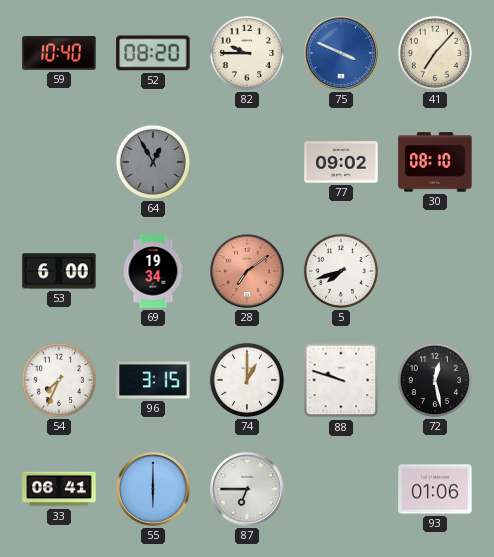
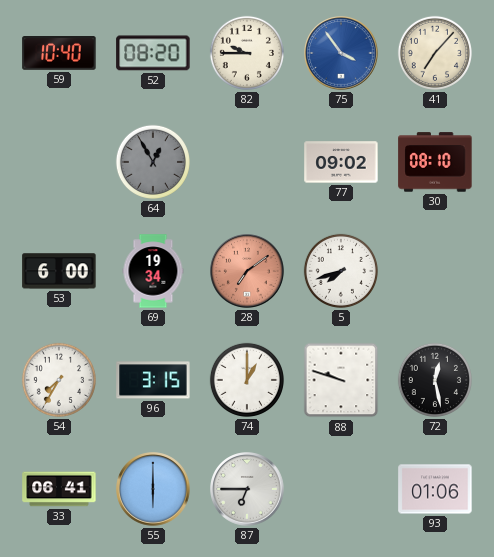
75: 3:49 -> 3:54 (341, 53)
54: 7:34 -> 7:35 (59, 380)
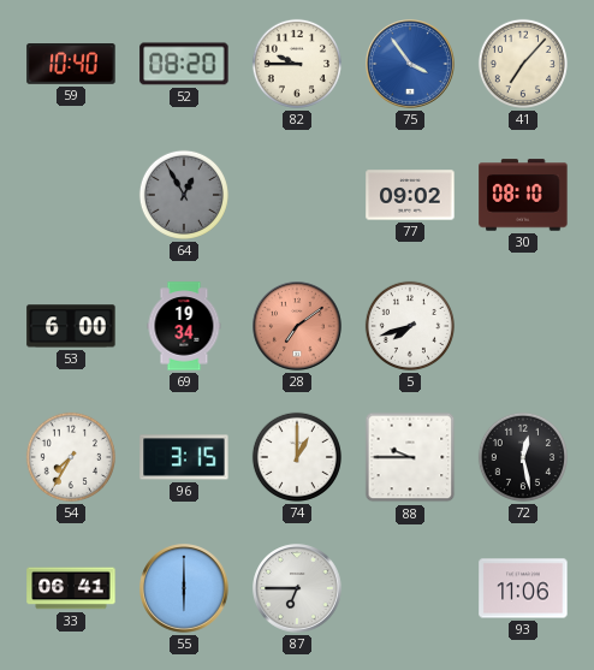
88: 9:48 -> 9:45 (410, 457)
93: 01:06 -> 11:06 (523, 588)
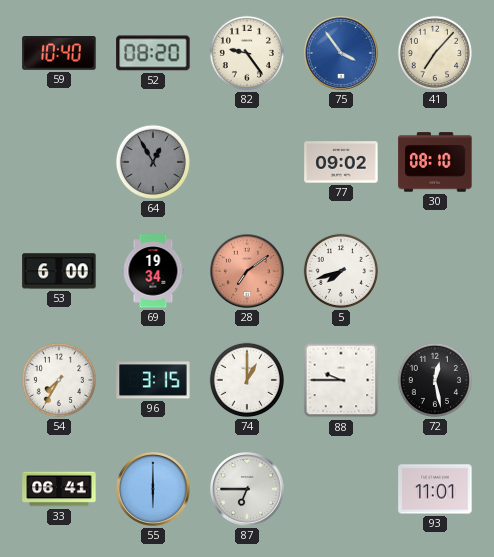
82: 9:45 -> 9:24 (247, 53)
93: 11:06 -> 11:01 (435, 489)
